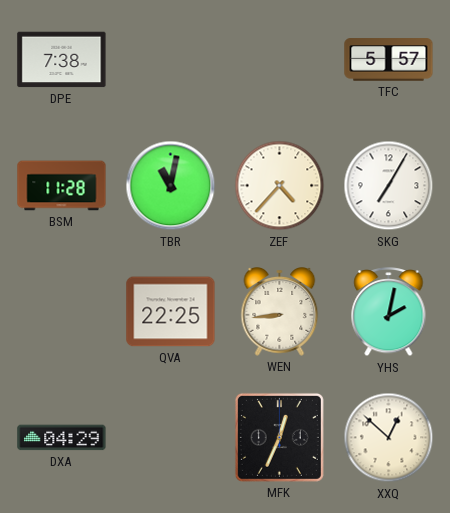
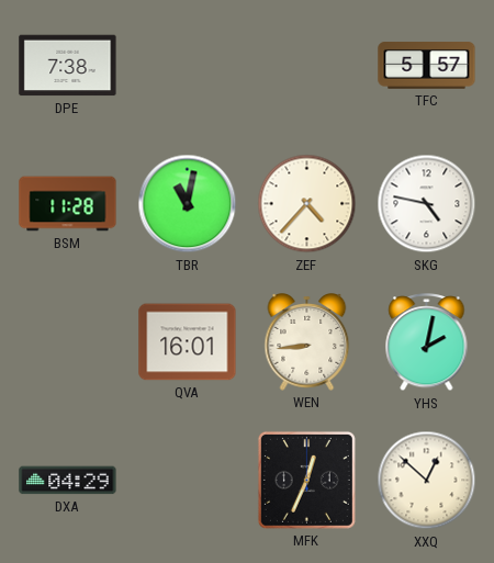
SKG: 7:05 -> 4:47 (427, 204)
QVA: 22:25 -> 16:01 (188, 342)
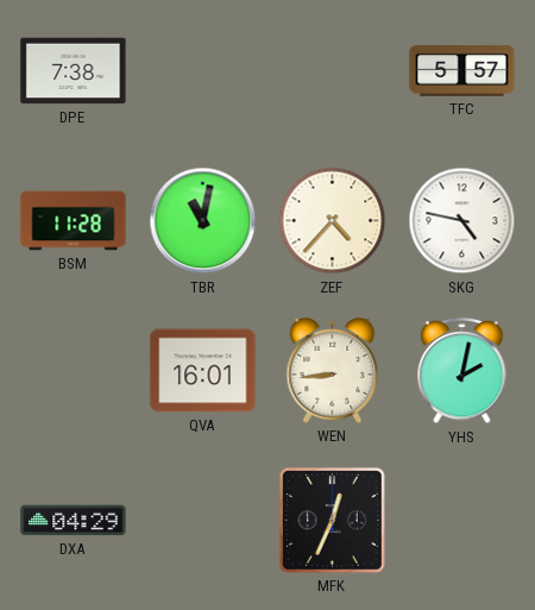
XXQ: 12:52 -> none (427, 481)
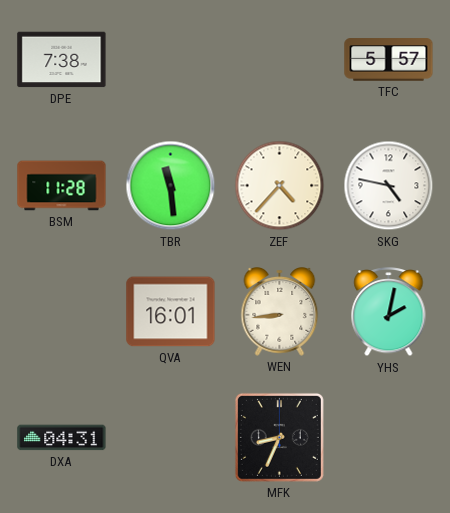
TBR: 11:02 -> 11:29 (171, 186)
DXA: 04:29 -> 04:31 (62, 438)
MFK: 12:34 -> 8:34 (279, 437)
